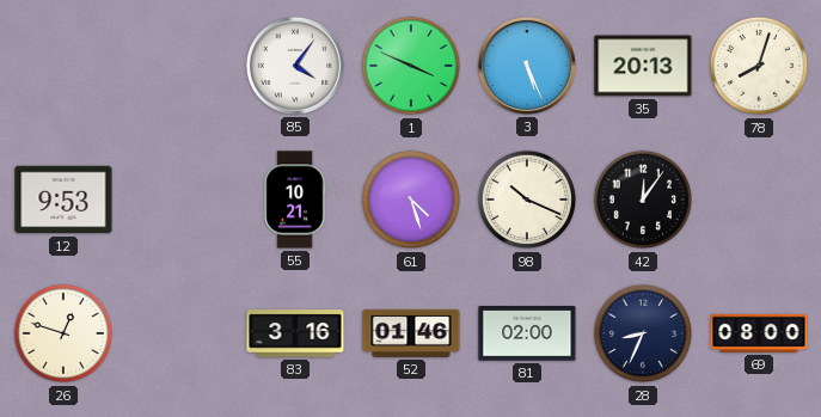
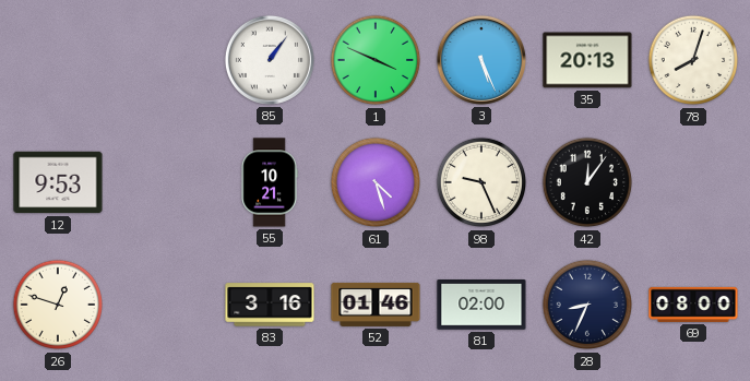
85: 4:06 -> 1:06 (270, 60)
98: 10:19 -> 9:26 (481, 182)
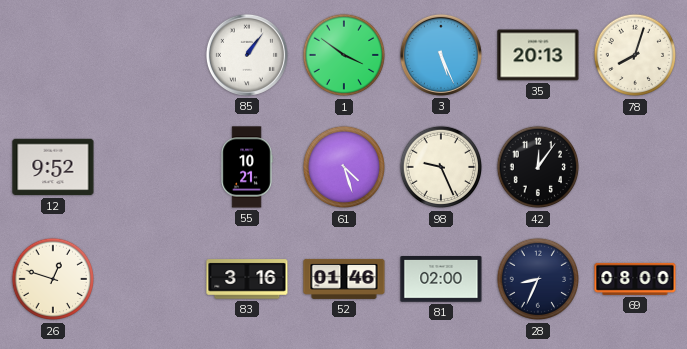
1: 3:49 -> 3:51 (344, 55)
12: 9:53 -> 9:52 (53, 167)
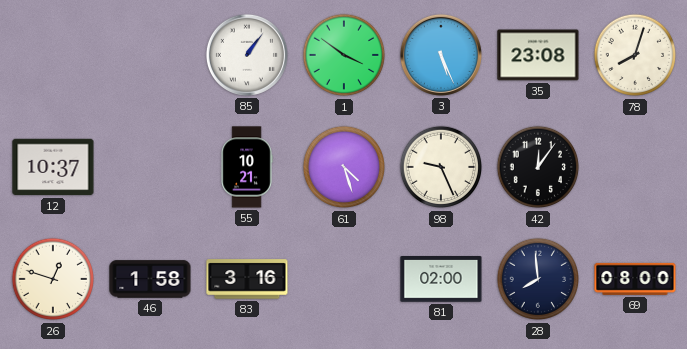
35: 20:13 -> 23:08 (538, 55)
12: 9:52 -> 10:37 (53, 167)
46: none -> 1:58 (150, 279)
52: 01:46 -> none (344, 279)
28: 8:34 -> 7:59 (538, 279)
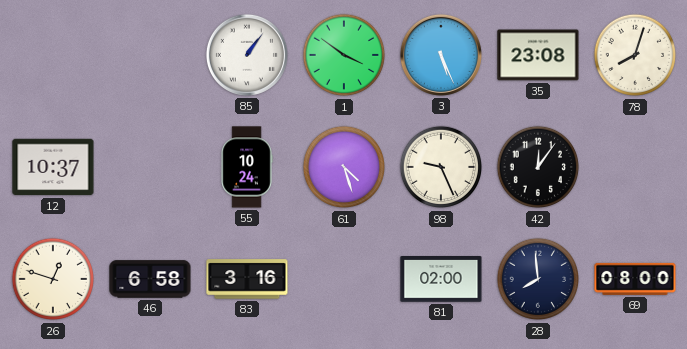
55: 10:21 -> 10:24 (247, 167)
46: 1:58 -> 6:58 (150, 279)
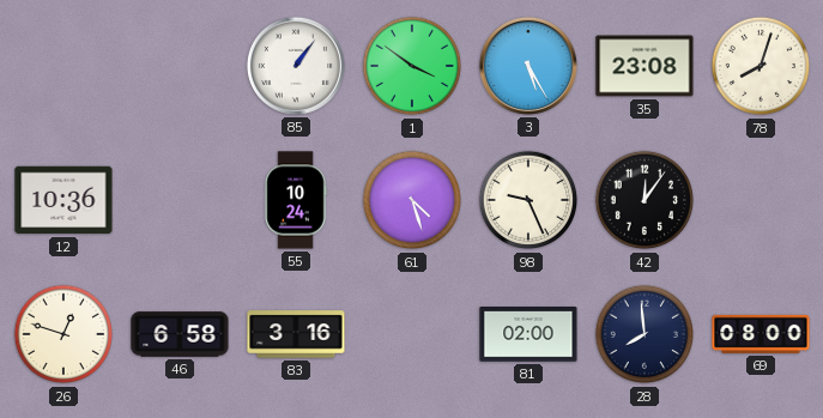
3: 5:26 -> 5:25 (528, 66)
12: 10:37 -> 10:36 (63, 200)
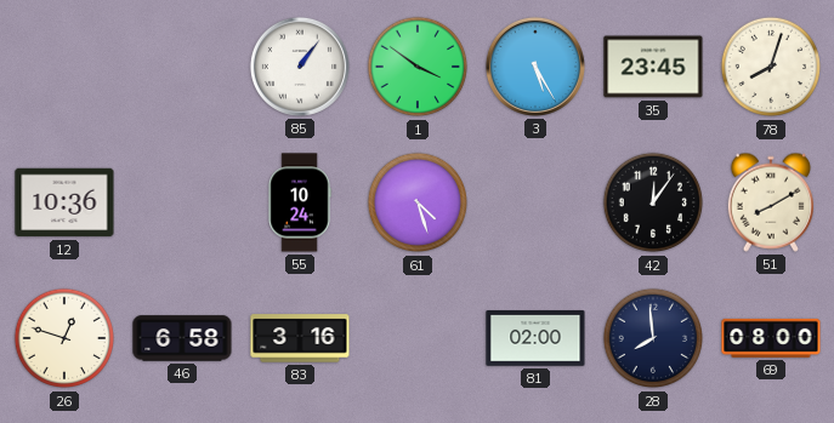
35: 23:08 -> 23:45 (653, 67)
98: 9:26 -> none (528, 200)
51: none -> 8:10 (770, 202)
